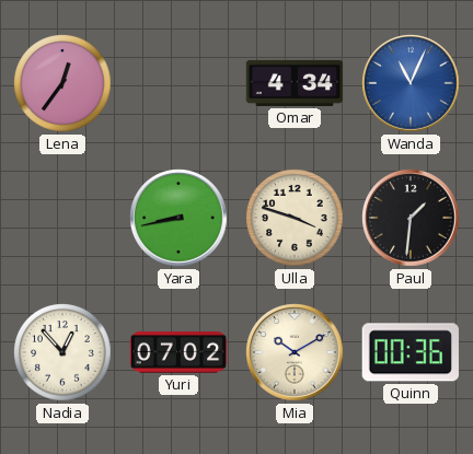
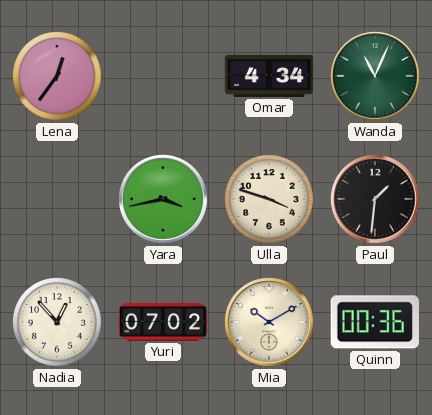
Wanda dial: blue -> green (375, 76)
Yara: 8:43 -> 3:43 (163, 199)
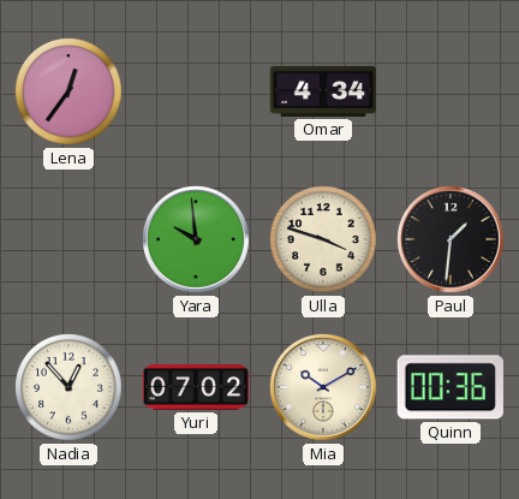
Wanda: 11:04 -> none (375, 76)
Yara: 3:43 -> 9:59 (196, 239)
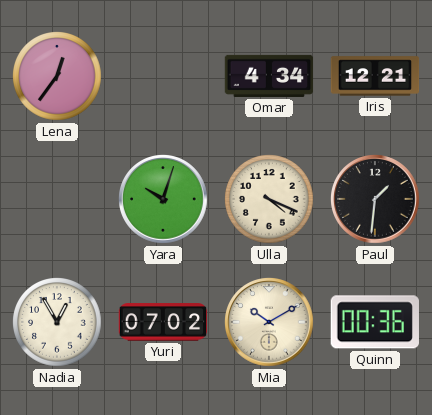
Iris: none -> 12:21 (375, 76)
Yara: 9:59 -> 10:03 (163, 199)
Ulla: 3:48 -> 4:19 (270, 200)
Nadia: 12:53 -> 12:55 (58, 323)
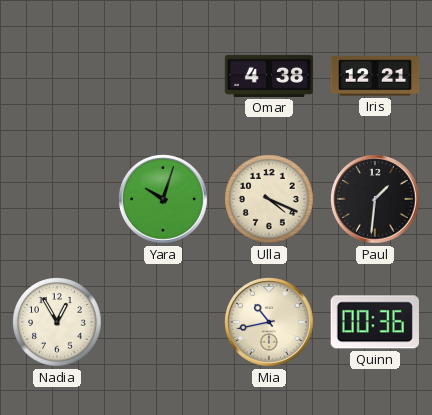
Lena: 12:36 -> none (58, 77)
Omar: 4:34 -> 4:38 (269, 76)
Yuri: 07:02 -> none (163, 322)
Mia: 10:10 -> 10:43 (269, 322)
